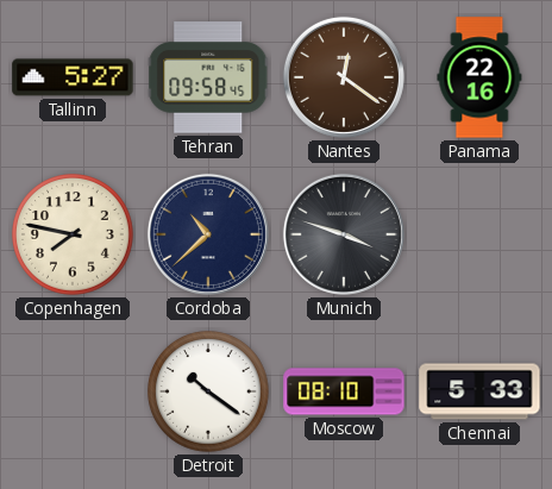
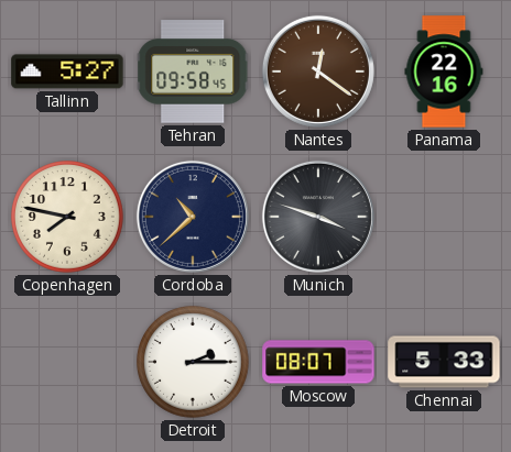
Detroit: 10:21 -> 2:15 (194, 363)
Moscow: 08:10 -> 08:07 (318, 362)
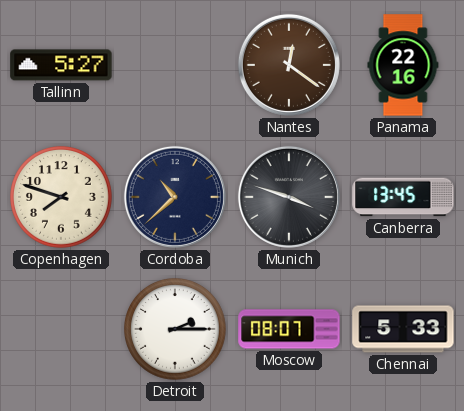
Tehran: 09:58 -> none (193, 71)
Copenhagen: 7:47 -> 7:48 (62, 198)
Canberra: none -> 13:45 (403, 197)
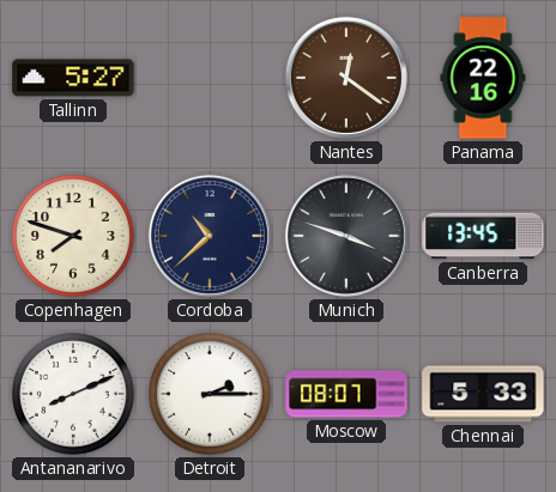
Antananarivo: none -> 8:11 (74, 395)
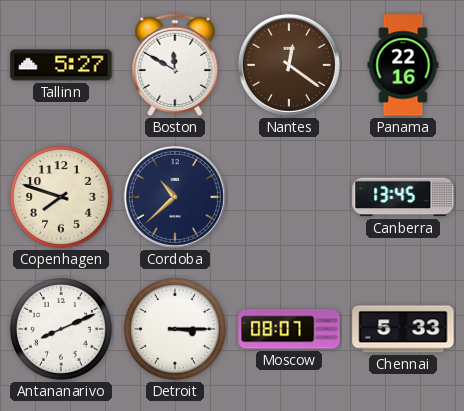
Boston: none -> 11:50 (175, 65)
Munich: 3:48 -> none (346, 236)
Detroit: 2:15 -> 3:15 (176, 330)
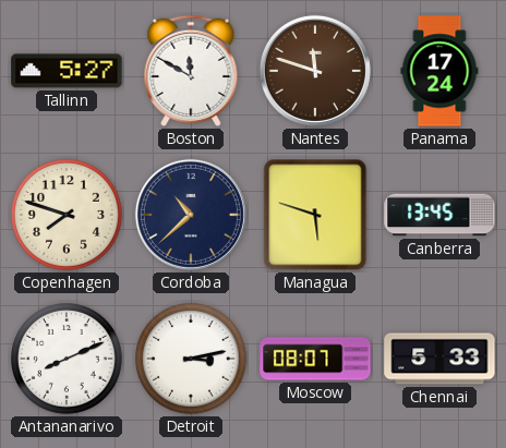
Nantes: 12:21 -> 11:48 (315, 71)
Panama: 22:16 -> 17:24 (439, 71)
Managua: none -> 5:48 (315, 215)
Detroit: 3:15 -> 3:13 (192, 360)
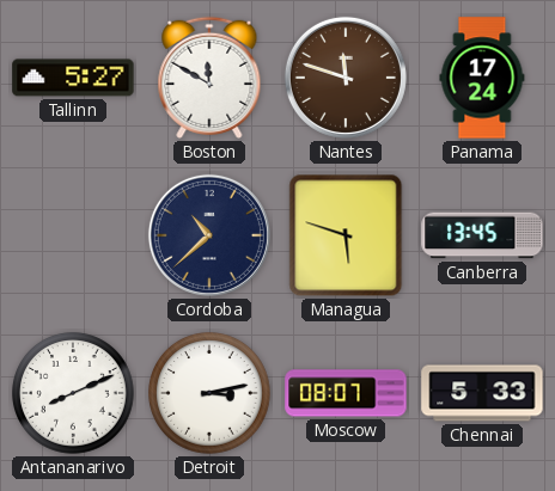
Copenhagen: 7:48 -> none (68, 216)
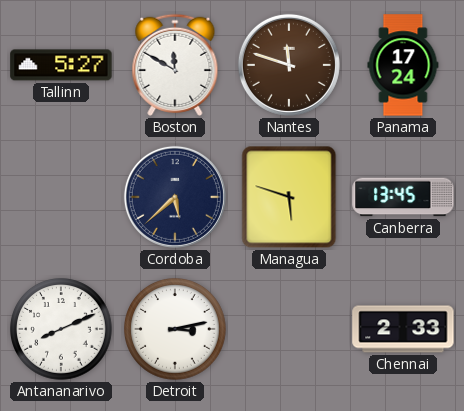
Cordoba: 10:38 -> 5:38 (175, 197)
Moscow: 08:07 -> none (346, 393)
Chennai: 5:33 -> 2:33 (403, 329)
